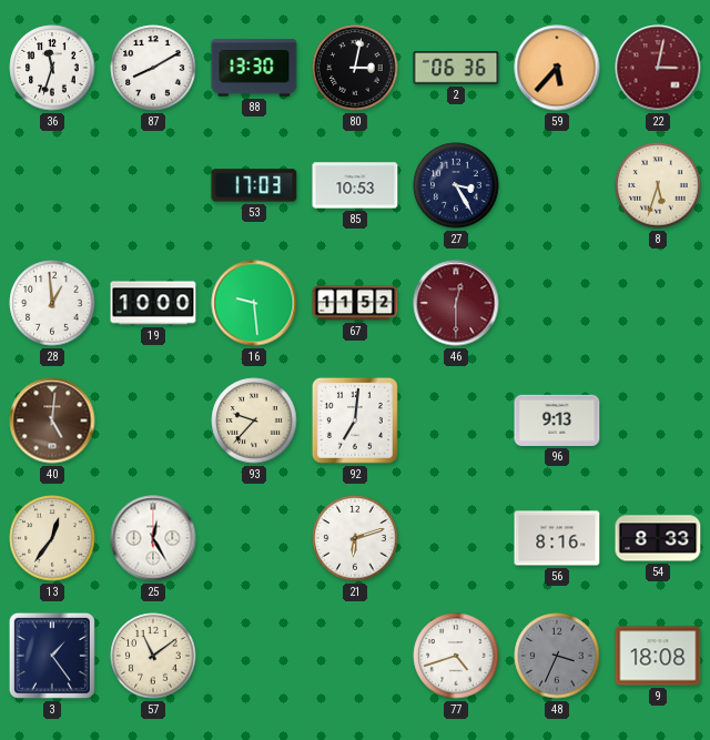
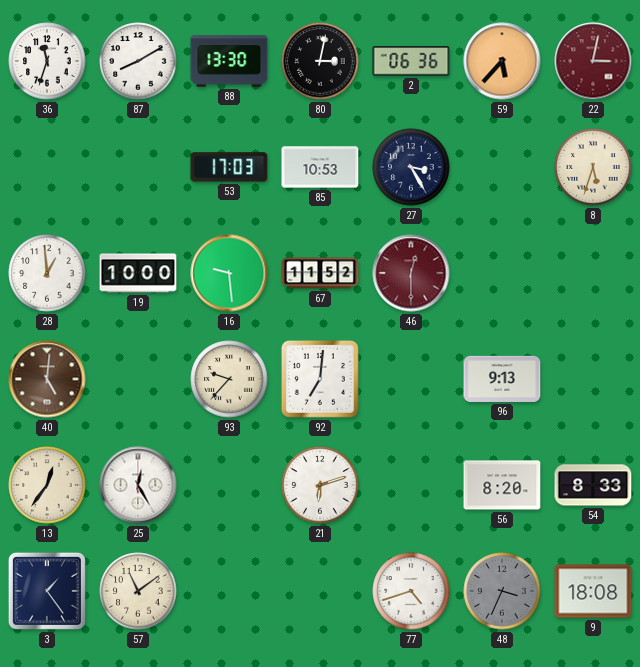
56: 8:16 -> 8:20 (502, 485)
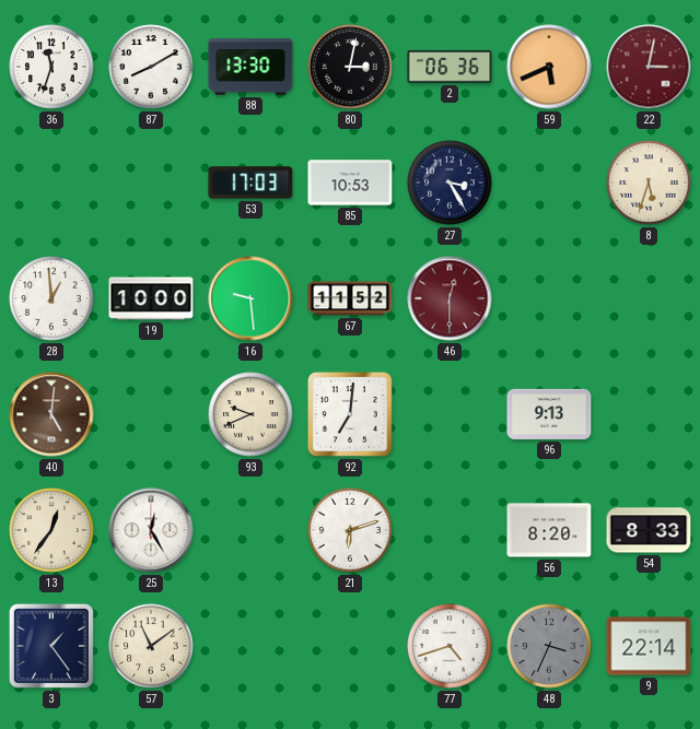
59: 5:37 -> 5:41 (549, 67)
93: 9:37 -> 9:41 (250, 414)
9: 18:08 -> 22:14 (649, 646)
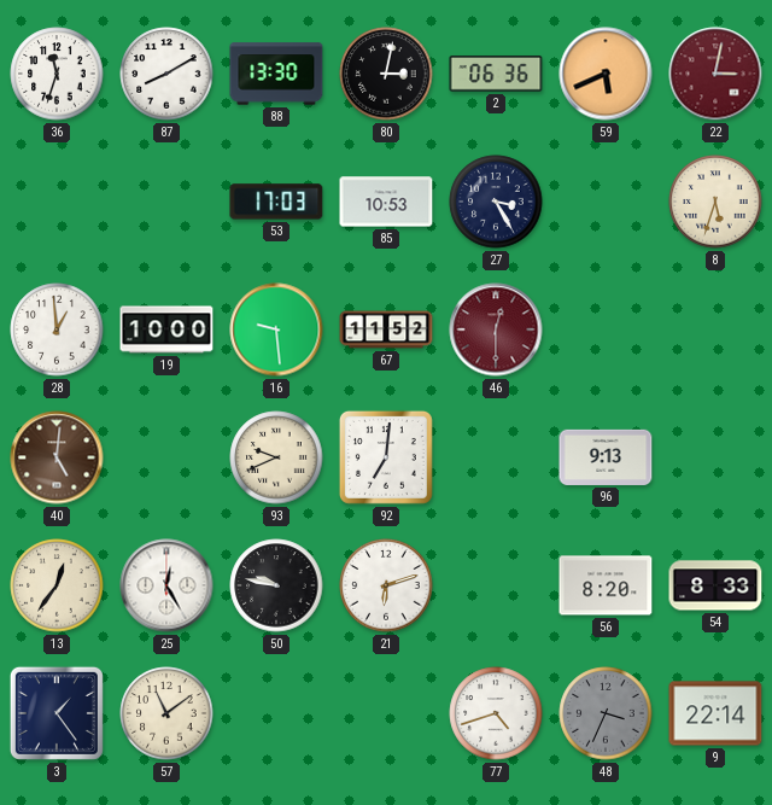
50: none -> 9:47 (276, 585)
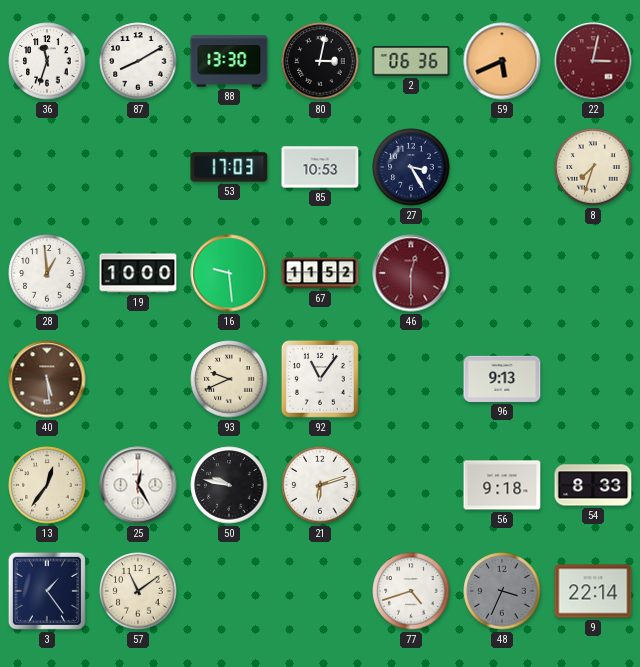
8: 5:33 -> 7:33 (593, 167)
40: 5:01 -> 5:29 (47, 379)
92: 7:01 -> 11:06 (320, 379)
56: 8:20 -> 9:18 (502, 485)
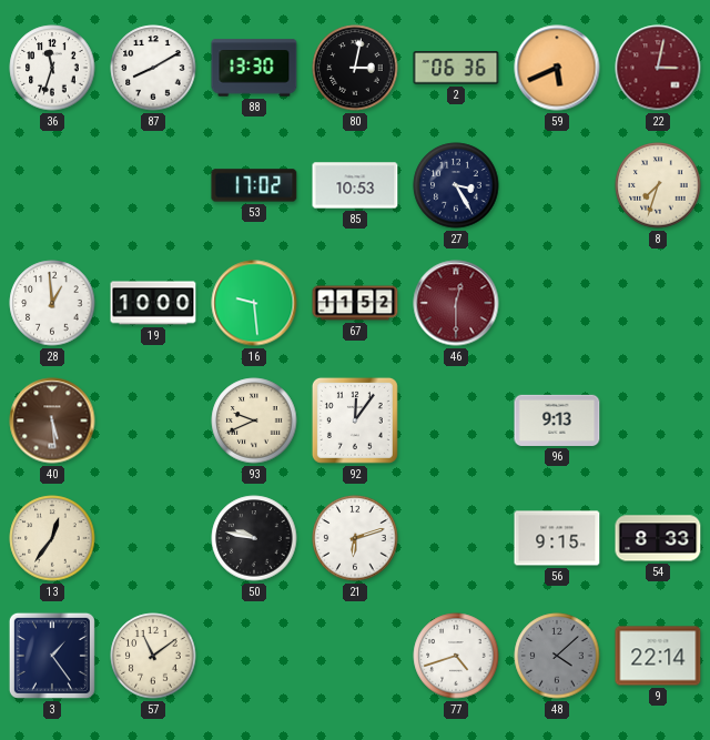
53: 17:03 -> 17:02 (254, 185)
92: 11:06 -> 12:06 (355, 420)
25: 12:25 -> none (138, 485)
56: 9:18 -> 9:15 (557, 538)
48: 3:34 -> 4:08 (557, 656)
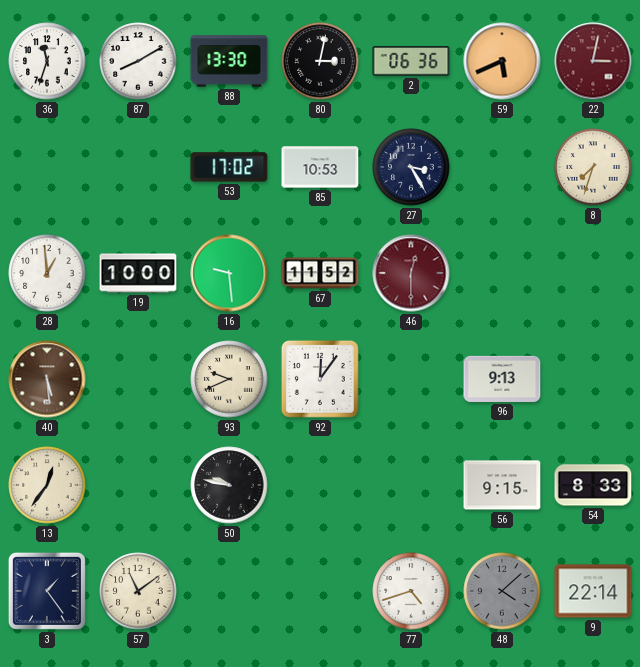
21: 6:12 -> none (355, 538)
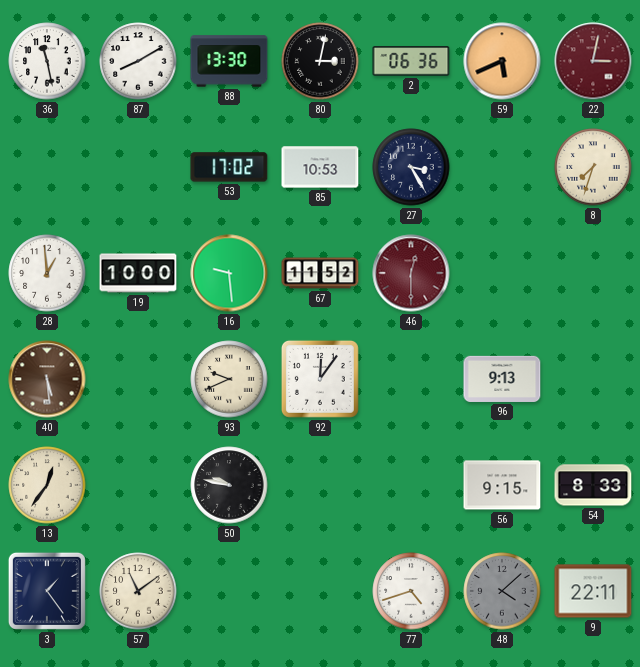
36: 11:33 -> 11:28 (47, 61)
9: 22:14 -> 22:11 (593, 591)
